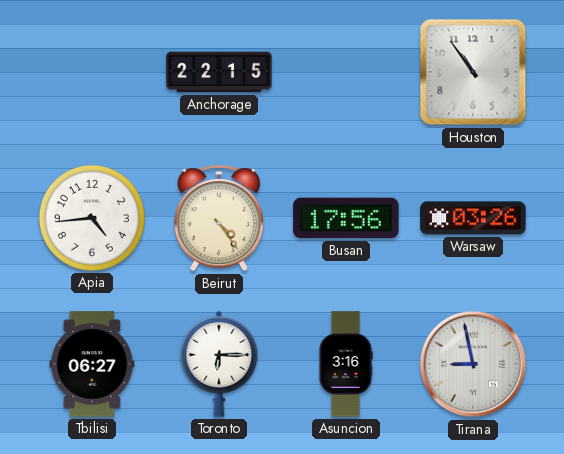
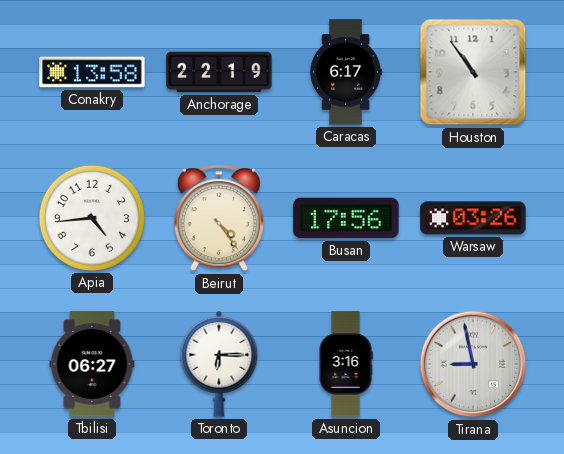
Conakry: none -> 13:58 (92, 72)
Anchorage: 22:15 -> 22:19 (219, 72)
Caracas: none -> 6:17 (346, 72)
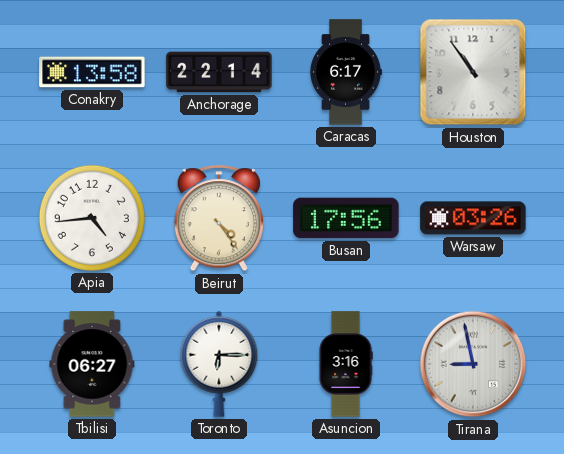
Anchorage: 22:19 -> 22:14 (219, 72)
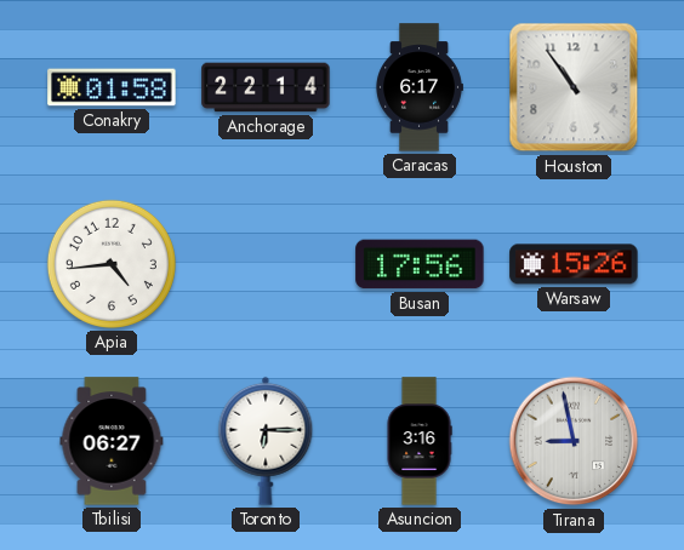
Conakry: 13:58 -> 01:58 (112, 87)
Beirut: 4:24 -> none (218, 219)
Warsaw: 03:26 -> 15:26 (574, 264)
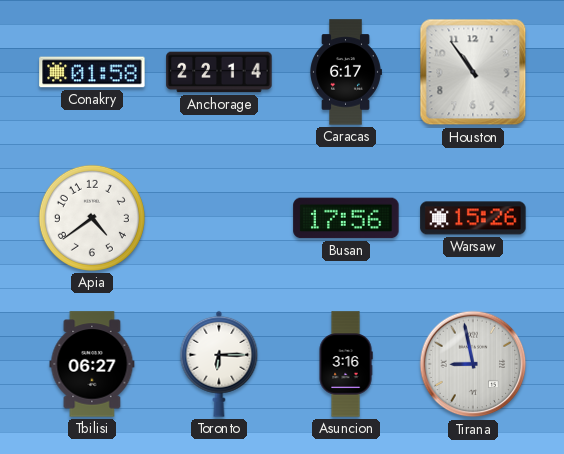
Apia: 4:44 -> 4:39 (92, 218)
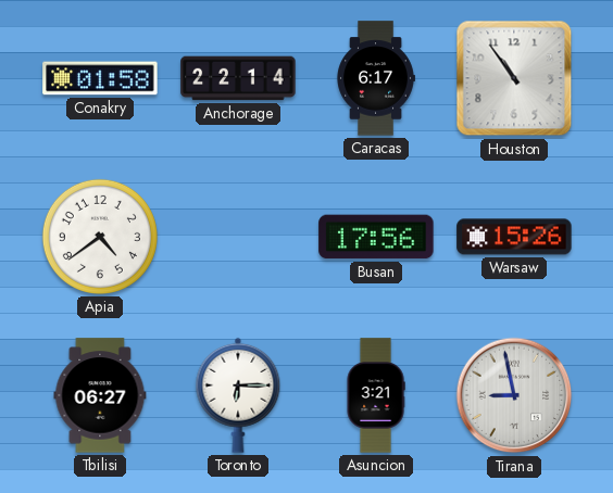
Asuncion: 3:16 -> 3:21 (376, 395)
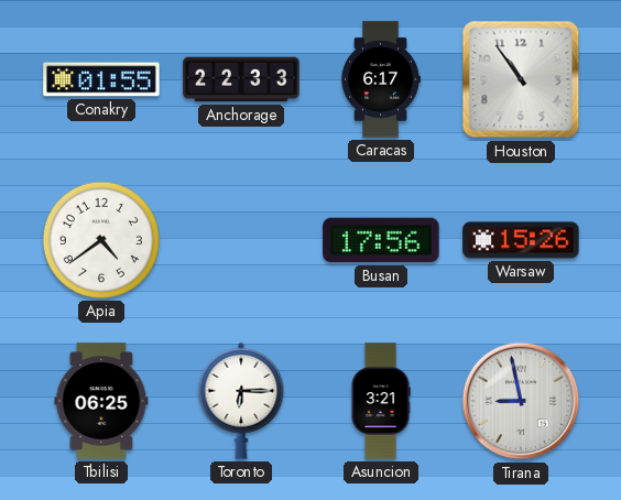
Conakry: 01:58 -> 01:55 (101, 79)
Anchorage: 22:14 -> 22:33 (241, 79)
Tbilisi: 06:27 -> 06:25 (101, 401)
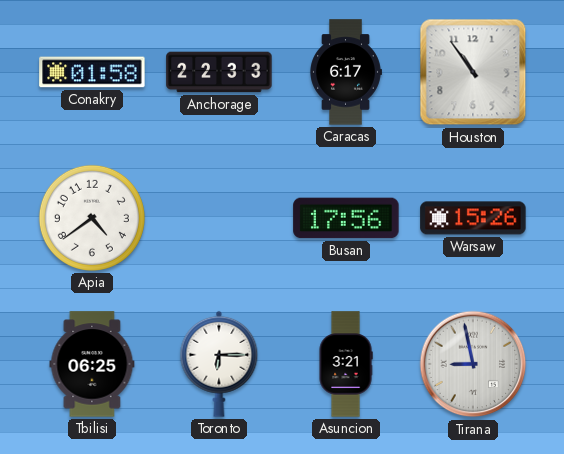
Conakry: 01:55 -> 01:58 (92, 72)
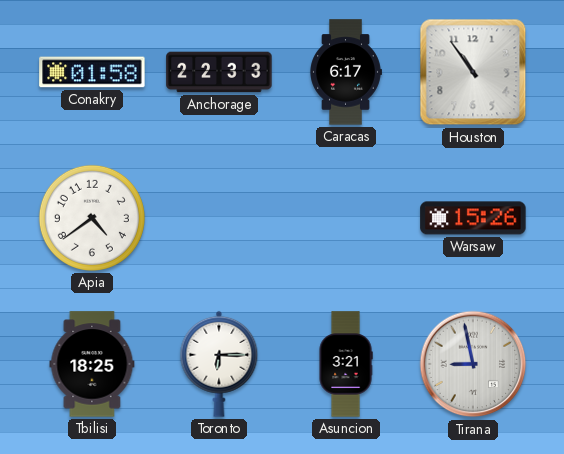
Busan: 17:56 -> none (346, 218)
Tbilisi: 06:25 -> 18:25 (92, 364)
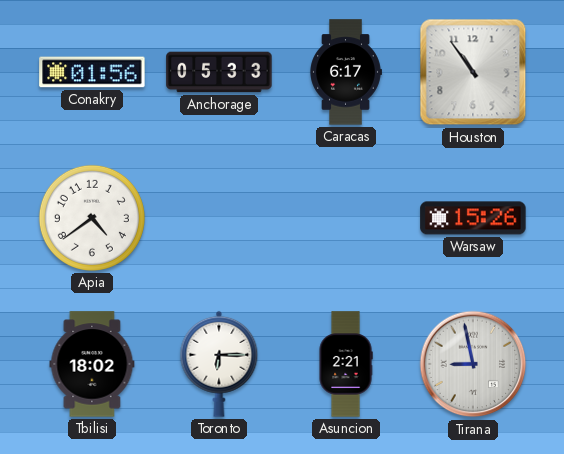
Conakry: 01:58 -> 01:56 (92, 72)
Anchorage: 22:33 -> 05:33 (219, 72)
Tbilisi: 18:25 -> 18:02 (92, 364)
Asuncion: 3:21 -> 2:21 (346, 364)
